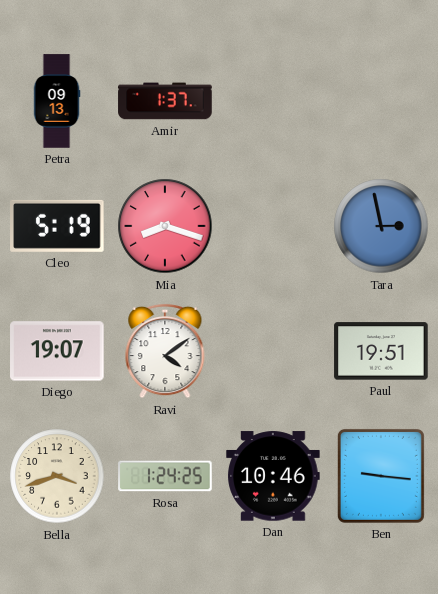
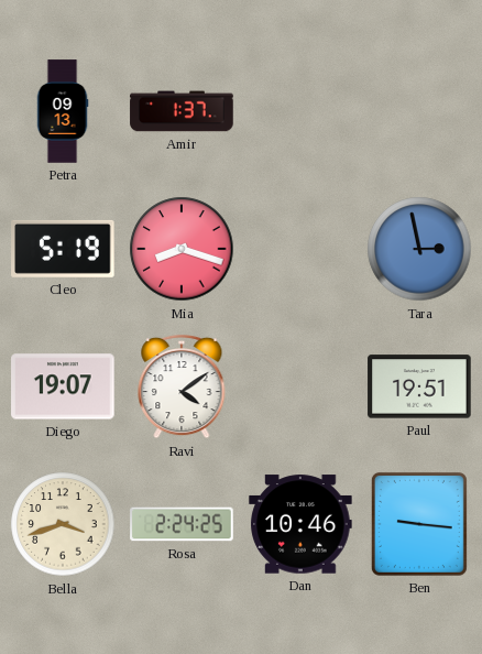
Rosa: 1:24 -> 2:24 (182, 524)
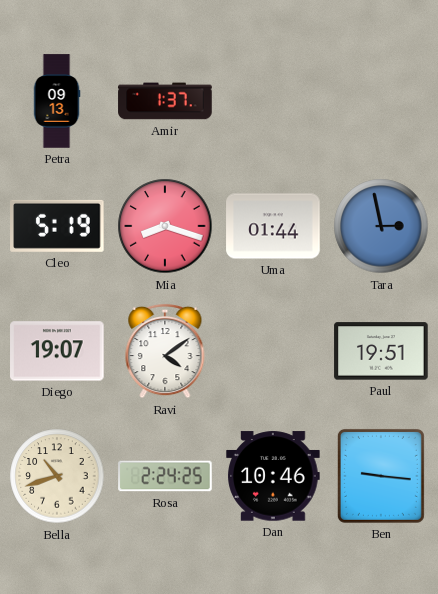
Uma: none -> 01:44 (273, 226)
Bella: 3:42 -> 10:42 (57, 476)
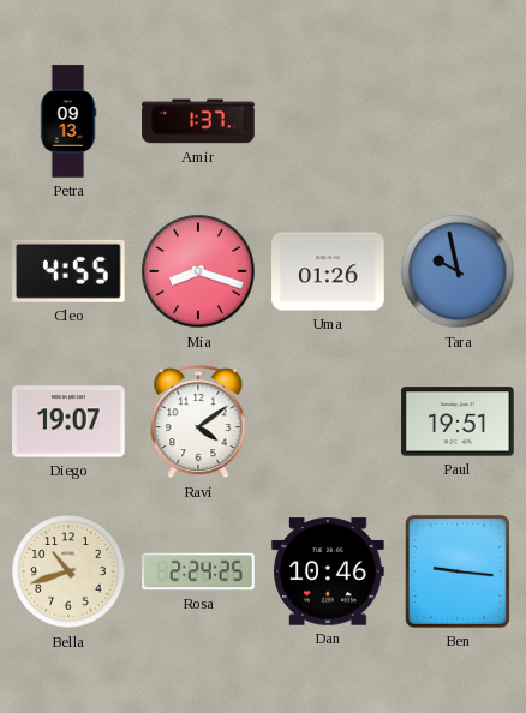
Cleo: 5:19 -> 4:55 (68, 271)
Uma: 01:44 -> 01:26 (328, 271)
Tara: 2:58 -> 9:58 (458, 271)
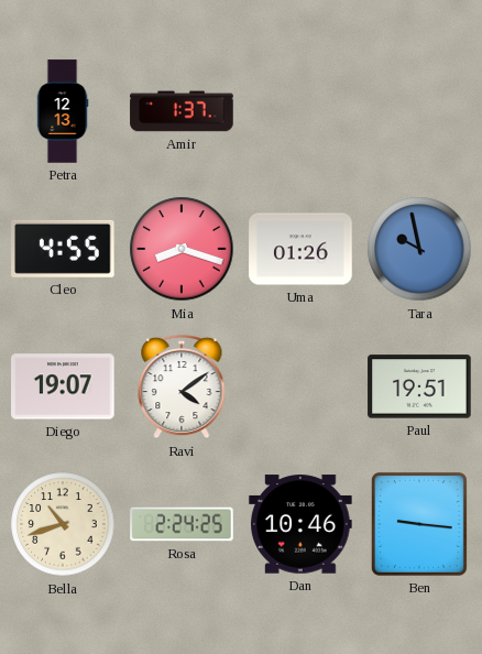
Petra: 09:13 -> 12:13 (63, 111)
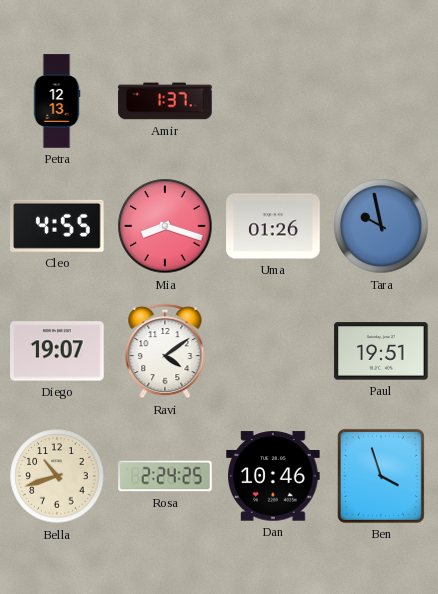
Ben: 9:16 -> 3:57 (381, 476)
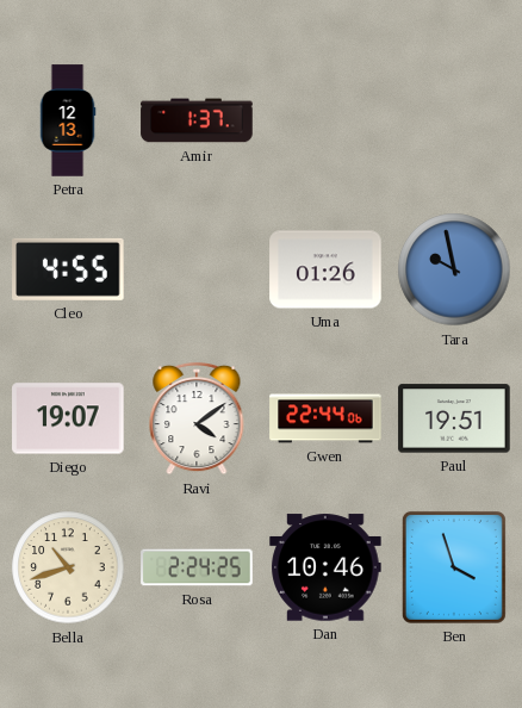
Mia: 8:18 -> none (165, 226)
Gwen: none -> 22:44 (325, 418)
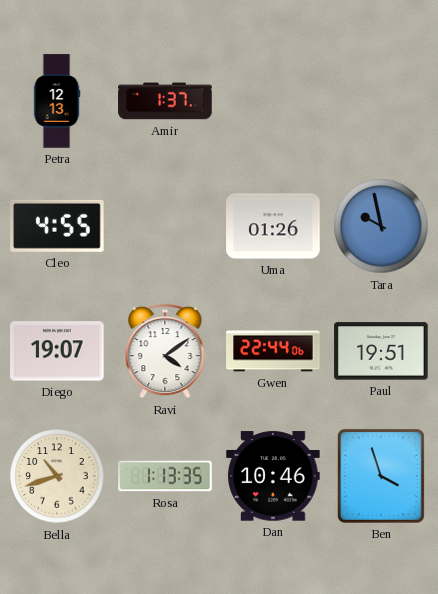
Rosa: 2:24 -> 1:13 (165, 476)
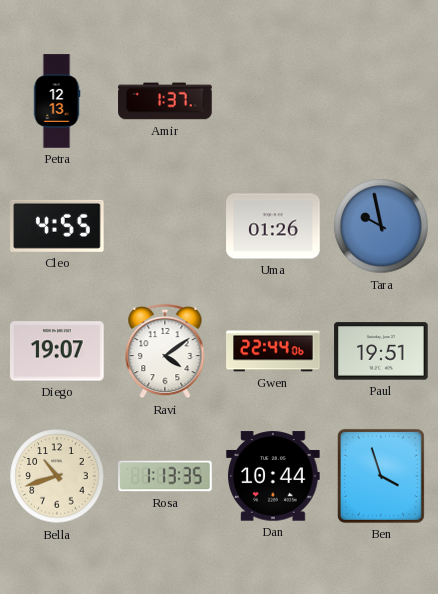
Dan: 10:46 -> 10:44 (273, 476)
